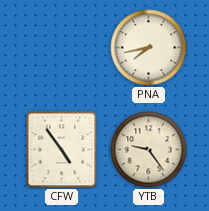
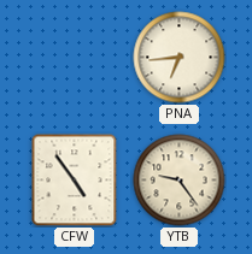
PNA: 7:43 -> 6:44 (180, 58)
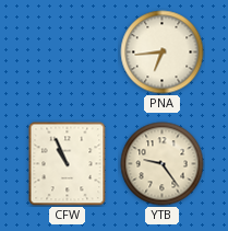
CFW: 4:54 -> 10:56 (68, 164)
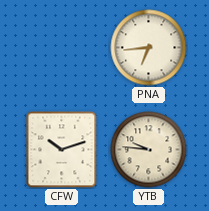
CFW: 10:56 -> 10:12 (62, 150)
YTB: 9:24 -> 9:46 (149, 150)
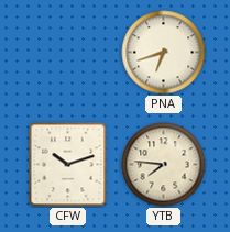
PNA: 6:44 -> 6:42 (164, 53)
YTB: 9:46 -> 7:46 (164, 165)
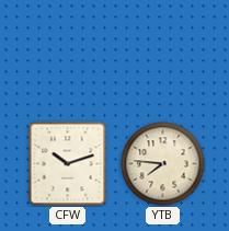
PNA: 6:42 -> none (164, 53)
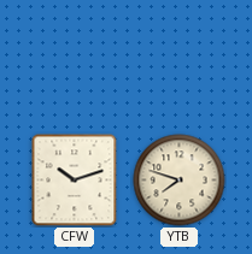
YTB: 7:46 -> 7:48 (180, 181)
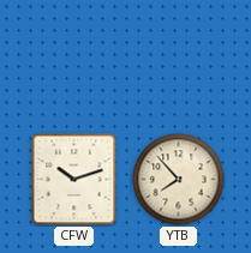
YTB: 7:48 -> 7:53 (179, 180)
